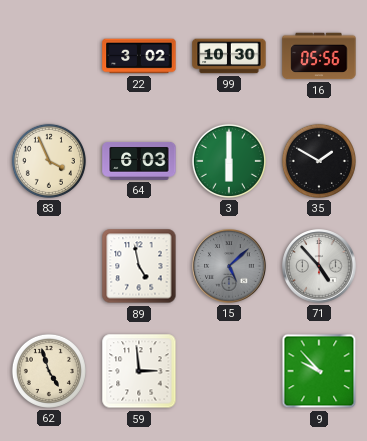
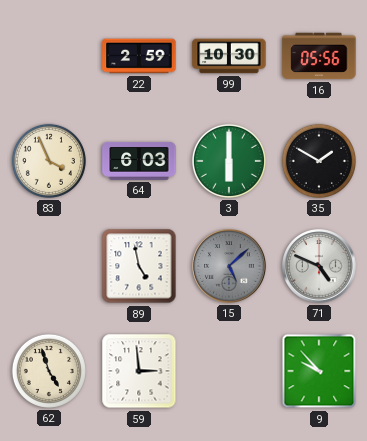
22: 3:02 -> 2:59 (139, 56)
71: 4:53 -> 4:49 (319, 266)
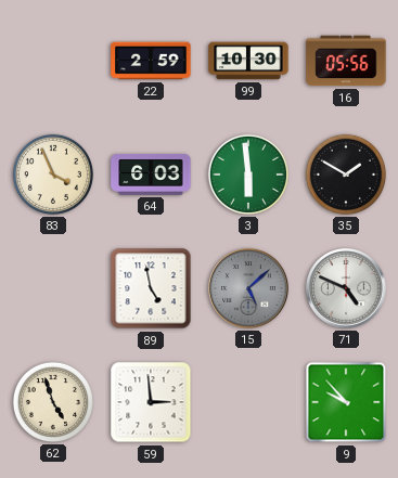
3: 6:00 -> 5:59 (248, 175)
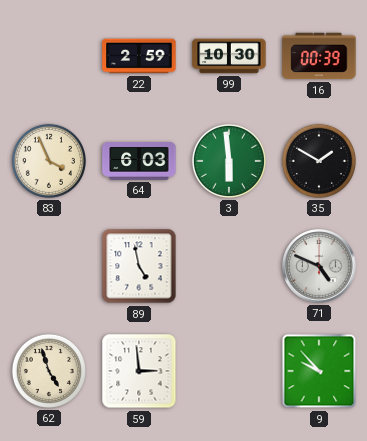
16: 05:56 -> 00:39 (319, 56)
15: 5:08 -> none (248, 288)
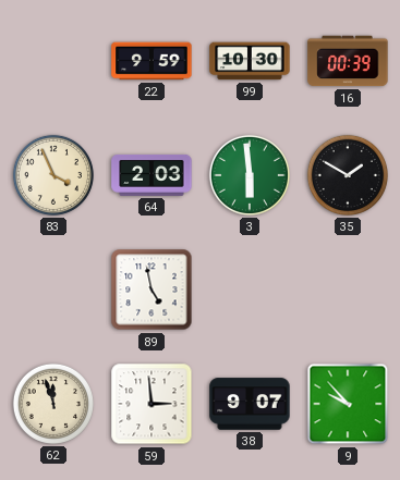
22: 2:59 -> 9:59 (151, 61)
64: 6:03 -> 2:03 (151, 175)
71: 4:49 -> none (319, 266)
62: 4:57 -> 11:57 (53, 404)
38: none -> 9:07 (250, 404)
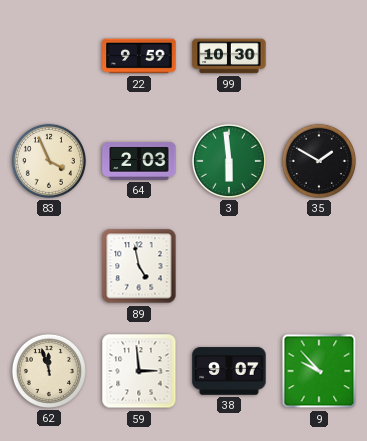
16: 00:39 -> none (348, 61)
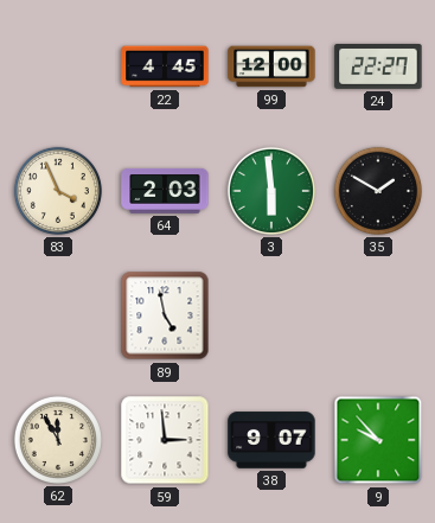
22: 9:59 -> 4:45 (165, 66)
99: 10:30 -> 12:00 (271, 66)
24: none -> 22:27 (378, 68)
62: 11:57 -> 11:55 (58, 440)
